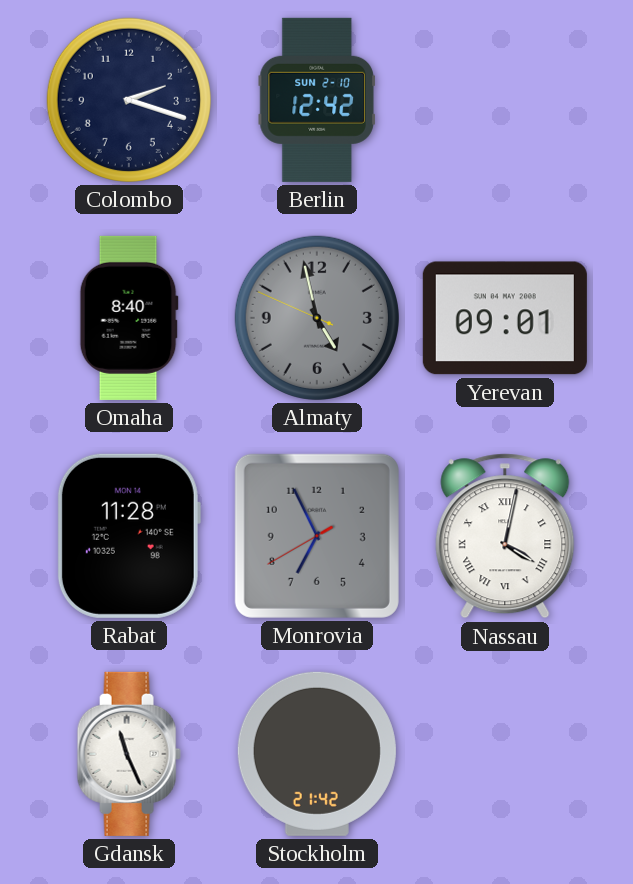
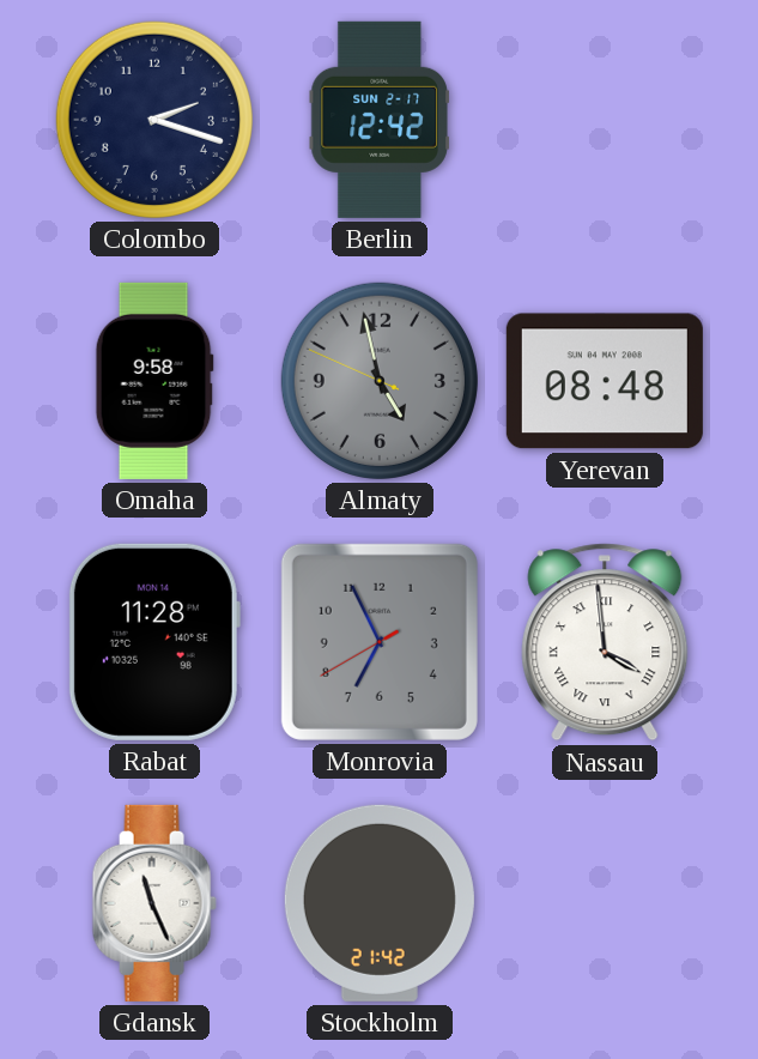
Berlin date: SUN 2-10 -> SUN 2-17 (380, 120)
Omaha: 8:40 -> 9:58 (154, 381)
Yerevan: 09:01 -> 08:48 (605, 381)
Nassau: 4:02 -> 3:59 (605, 642)
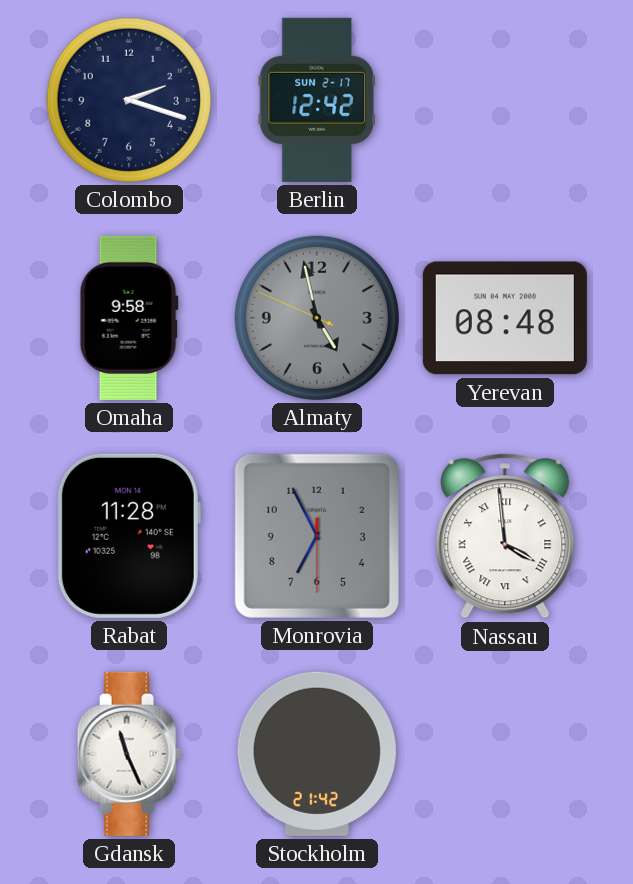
Monrovia: 6:55:40 -> 6:55:30 (317, 536)
